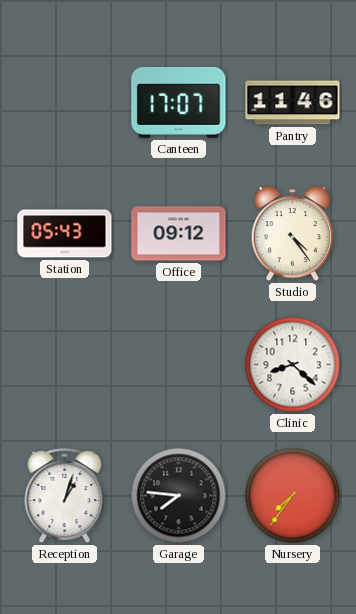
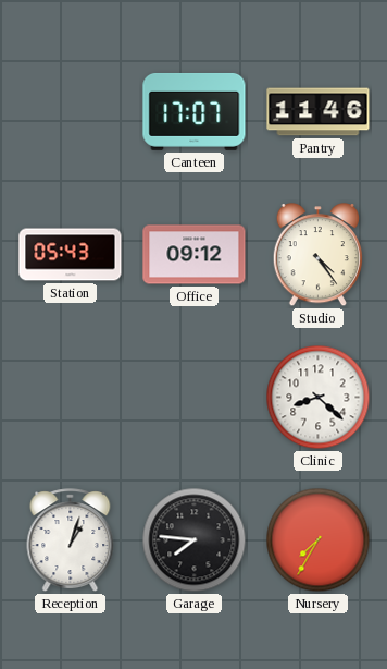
Nursery: 7:36 -> 7:35 (319, 540)
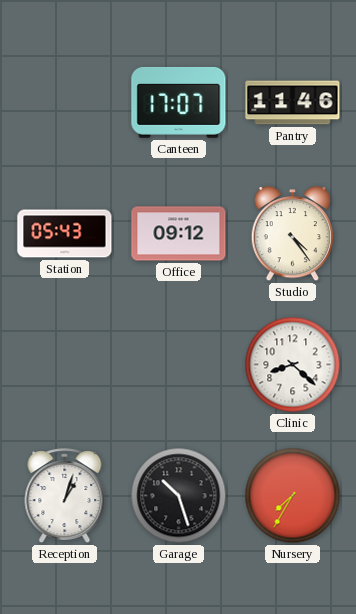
Garage: 7:46 -> 10:27 (179, 496)
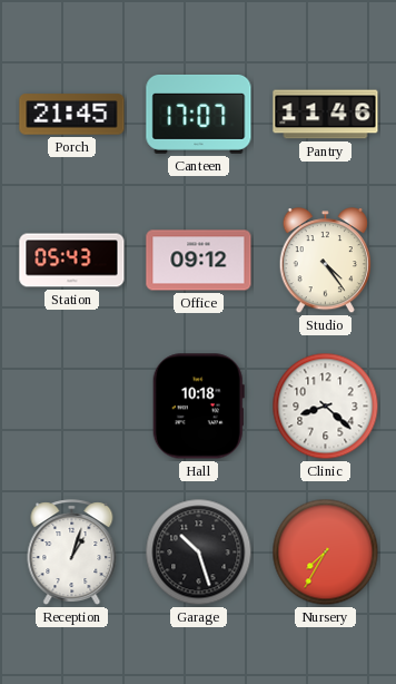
Porch: none -> 21:45 (72, 115)
Hall: none -> 10:18 (198, 407)
